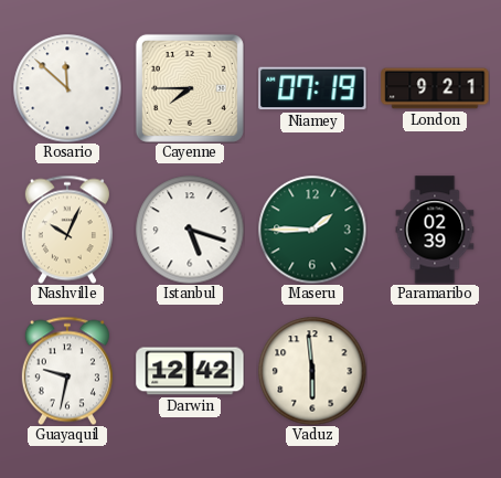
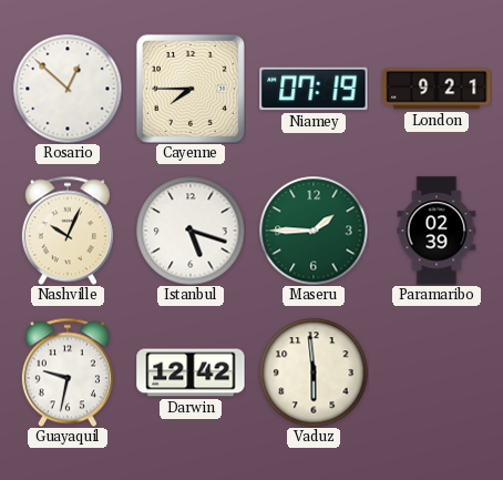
Rosario: 11:52 -> 12:52 (68, 89)
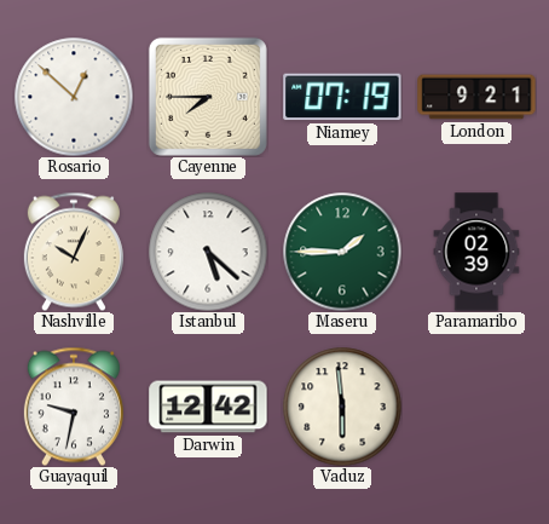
Istanbul: 5:18 -> 5:22 (208, 252)
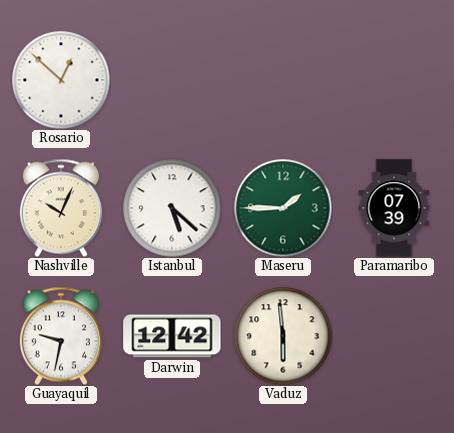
Cayenne: 7:45 -> none (208, 97)
Niamey: 07:19 -> none (342, 97)
London: 9:21 -> none (476, 97)
Paramaribo: 02:39 -> 07:39 (394, 208)
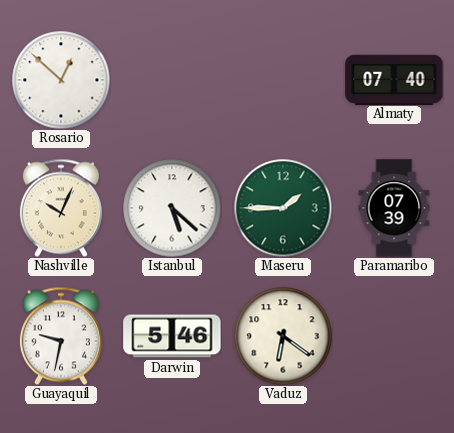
Almaty: none -> 07:40 (394, 79)
Darwin: 12:42 -> 5:46 (172, 336)
Vaduz: 5:59 -> 6:21 (283, 336)
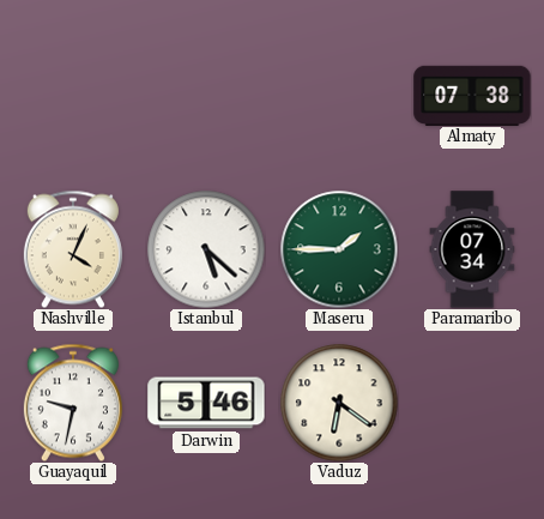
Rosario: 12:52 -> none (61, 80)
Almaty: 07:40 -> 07:38 (472, 95)
Nashville: 10:04 -> 4:04 (73, 249)
Paramaribo: 07:39 -> 07:34 (472, 249)
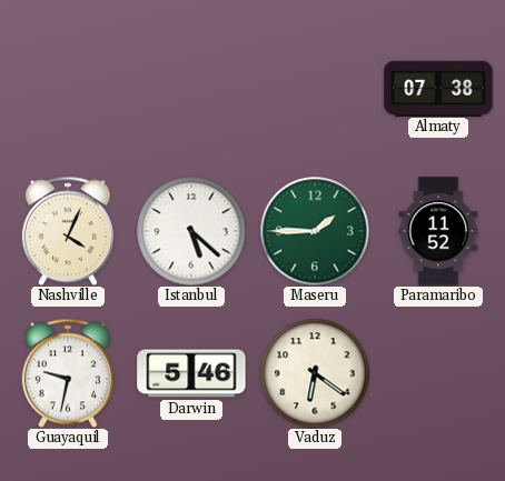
Paramaribo: 07:34 -> 11:52 (438, 231)
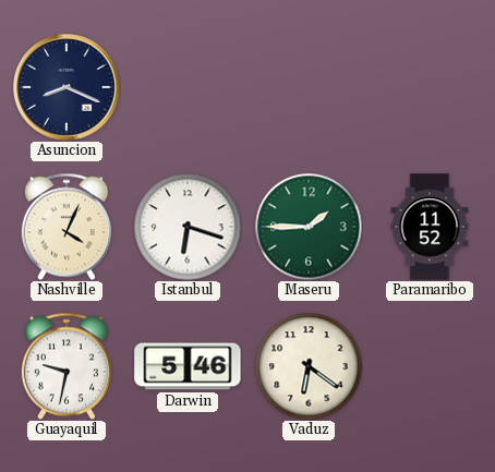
Asuncion: none -> 8:19 (67, 87)
Almaty: 07:38 -> none (438, 88)
Istanbul: 5:22 -> 6:18 (188, 227)
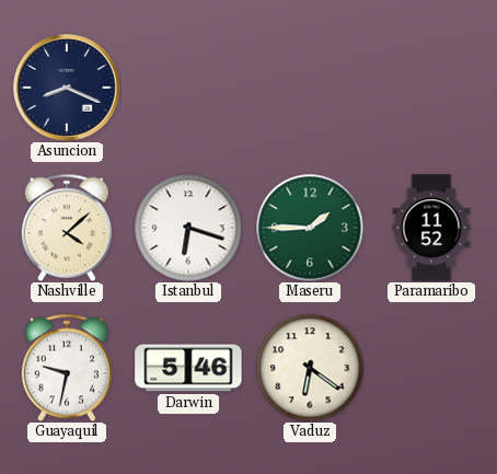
Nashville: 4:04 -> 4:08 (67, 228)
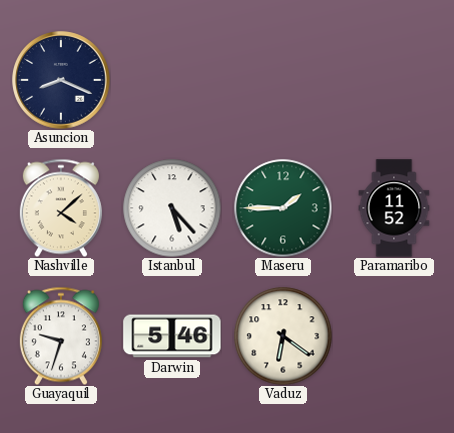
Istanbul: 6:18 -> 5:23 (172, 208)
Guayaquil: 9:32 -> 9:33 (61, 336)
